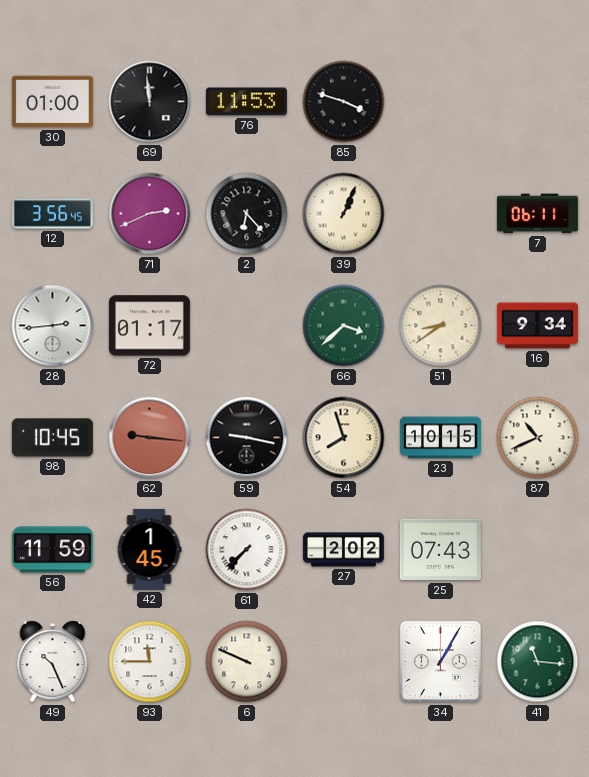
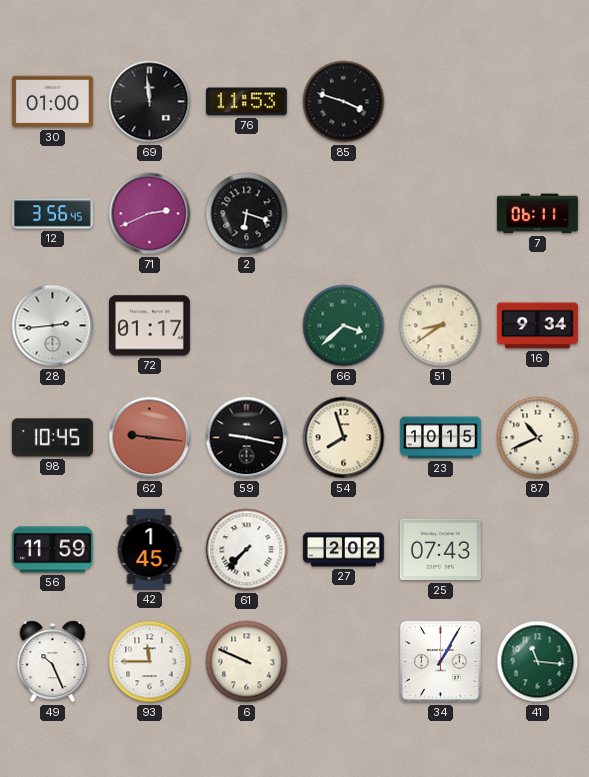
2: 6:23 -> 6:18 (247, 214)
39: 1:04 -> none (344, 214)
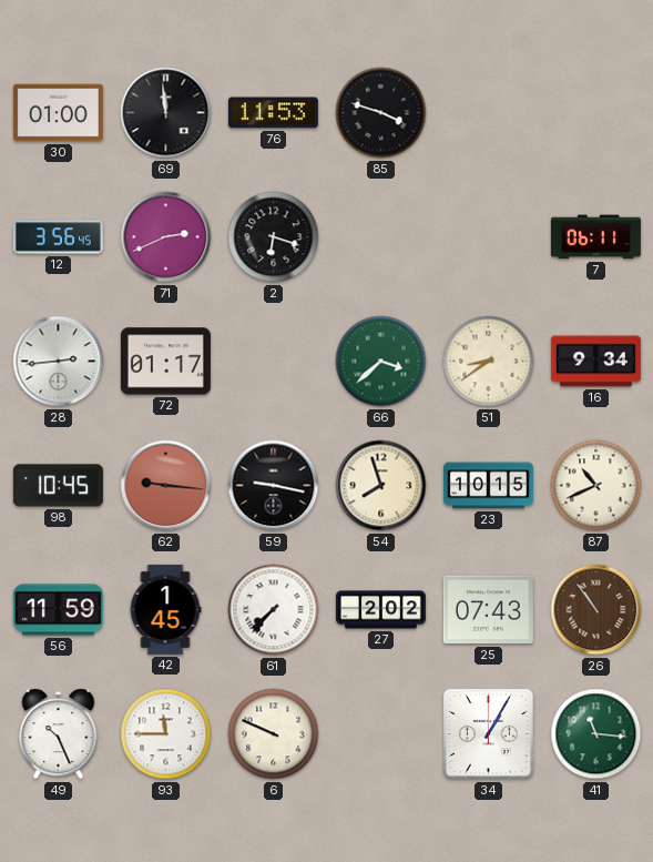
26: none -> 10:54 (596, 610)
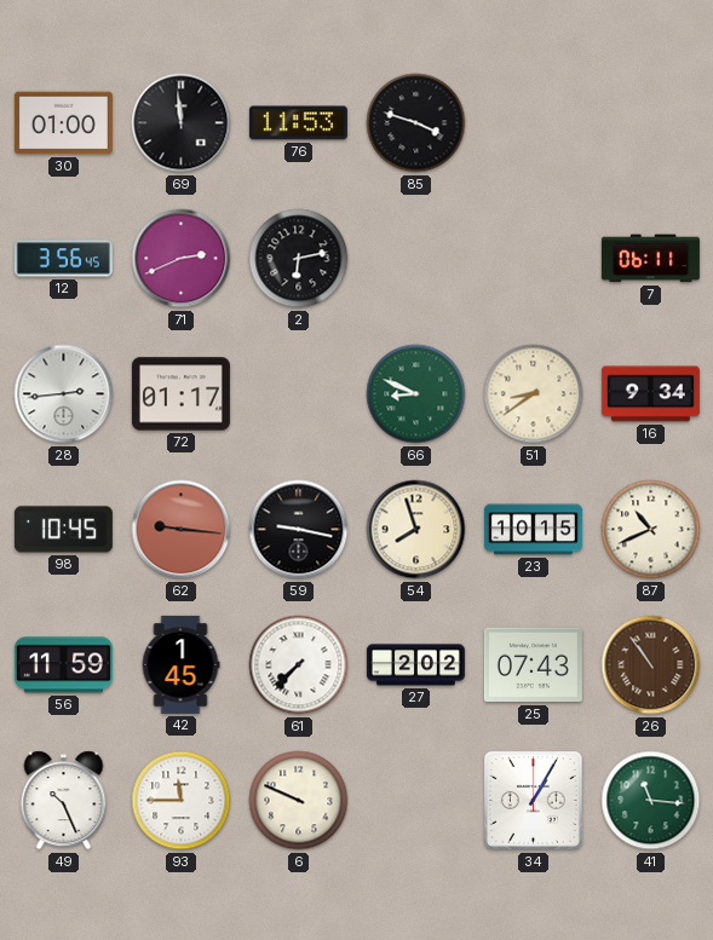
2: 6:18 -> 6:13 (299, 259)
66: 3:38 -> 8:49 (416, 394)
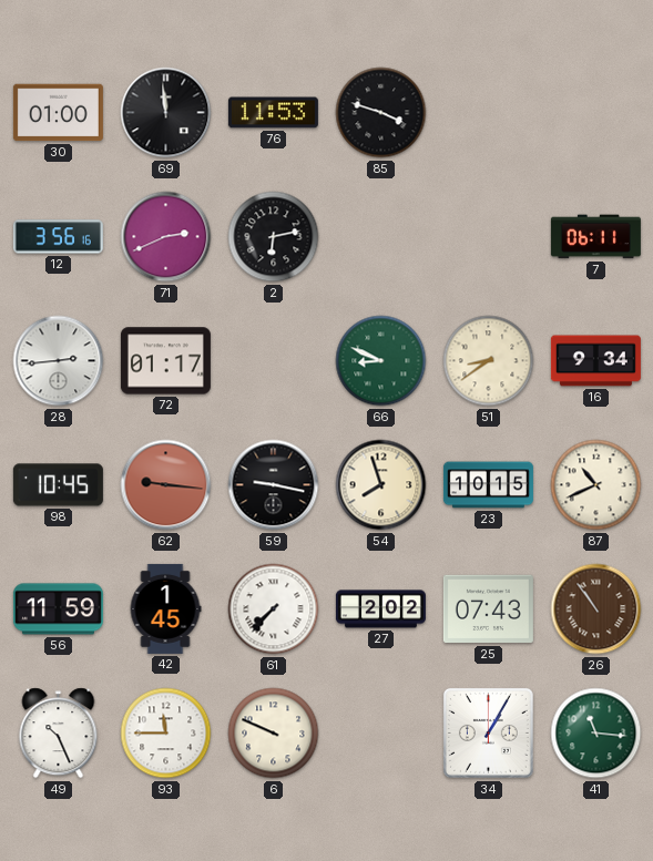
12: 3:56:45 -> 3:56:16 (58, 237)
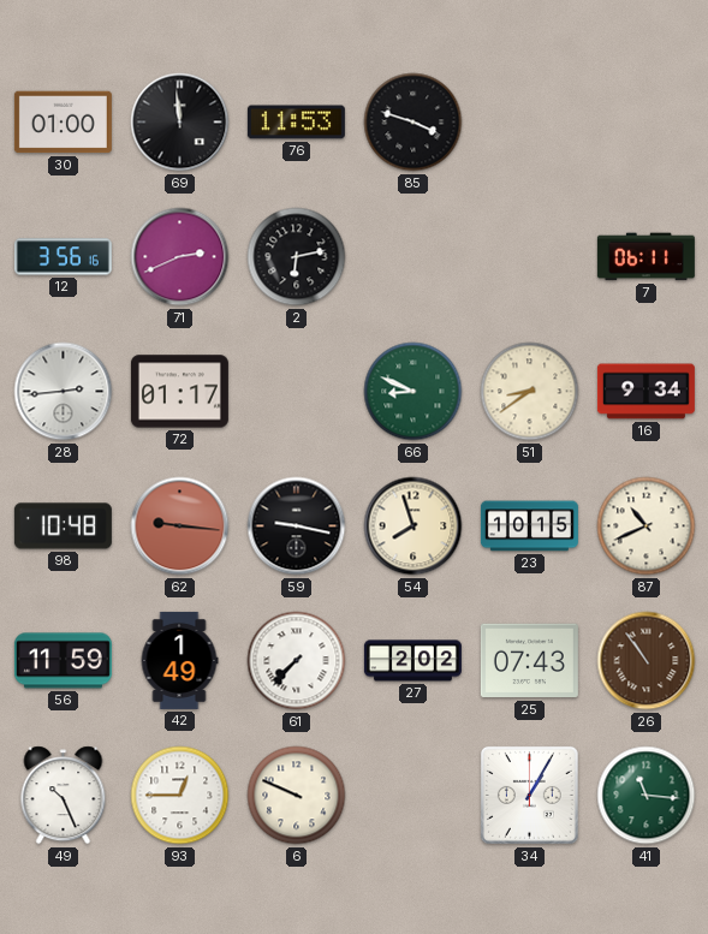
98: 10:45 -> 10:48 (63, 527)
42: 1:45 -> 1:49 (179, 660)
93: 11:45 -> 12:45 (180, 796)
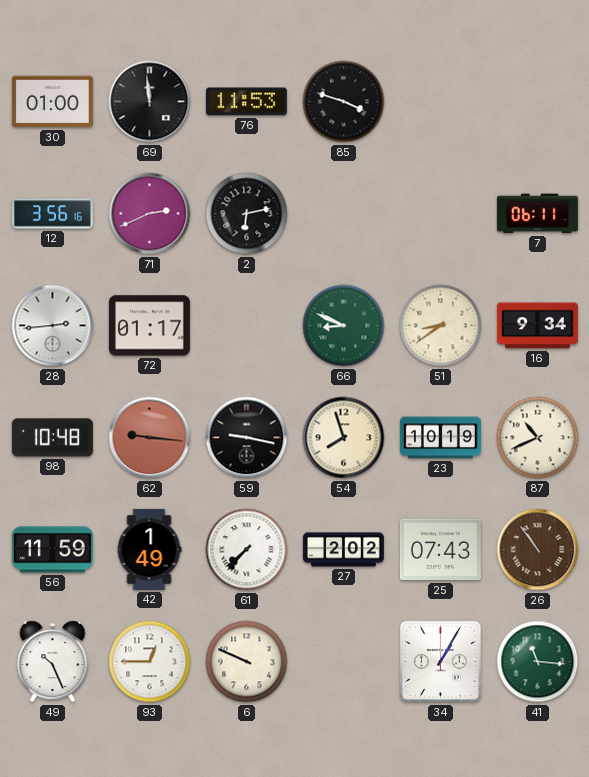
23: 10:15 -> 10:19 (440, 438)
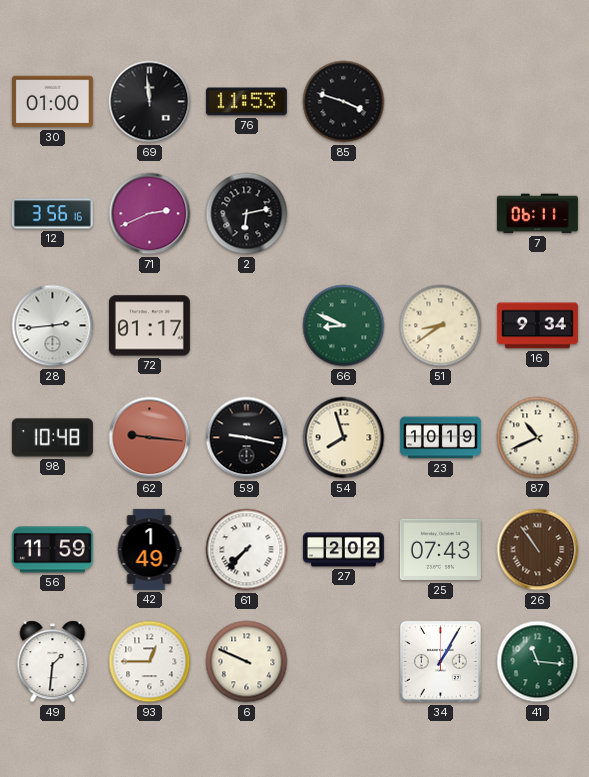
49: 10:26 -> 1:31 (53, 662)
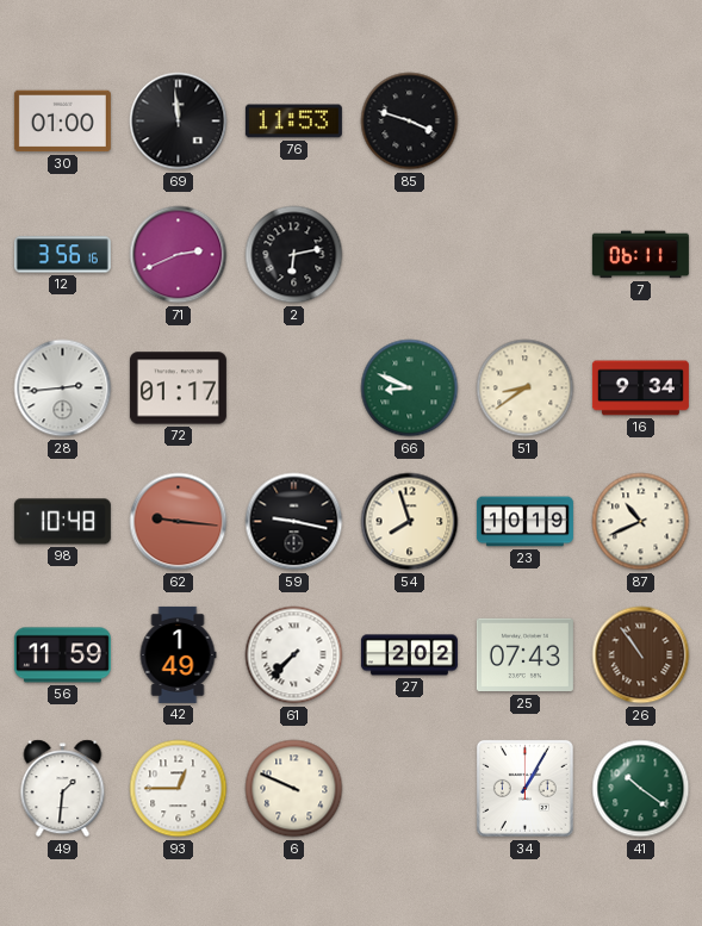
41: 11:16 -> 10:21 (641, 789)
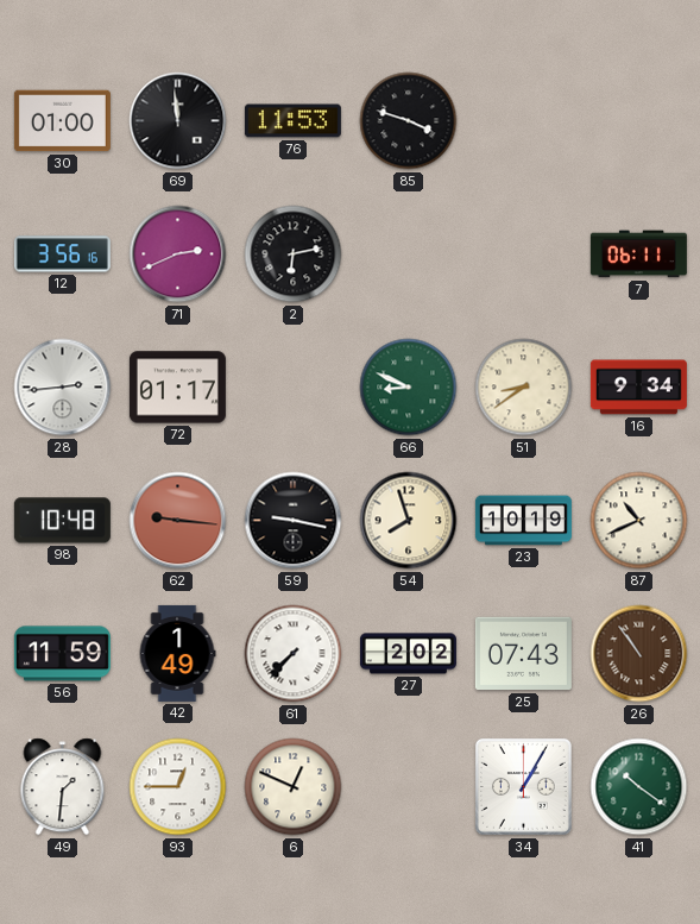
6: 9:49 -> 12:49 (294, 787)
